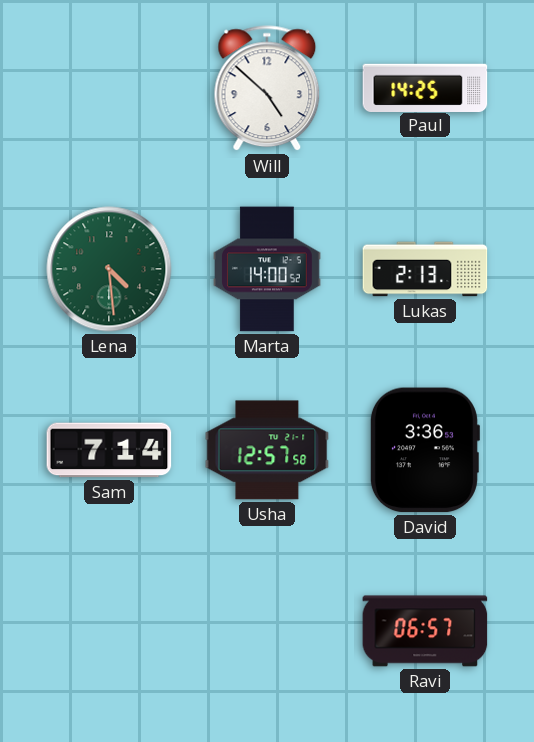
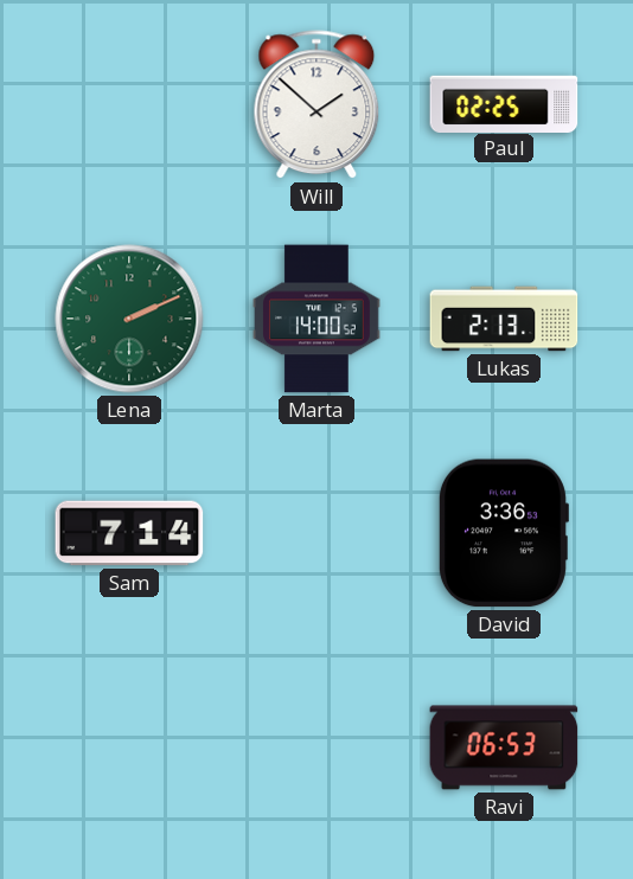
Will: 4:52 -> 1:52 (316, 105)
Paul: 14:25 -> 02:25 (504, 103)
Lena: 4:29 -> 2:11 (129, 319)
Usha: 12:57 -> none (267, 450)
Ravi: 06:57 -> 06:53 (504, 748)
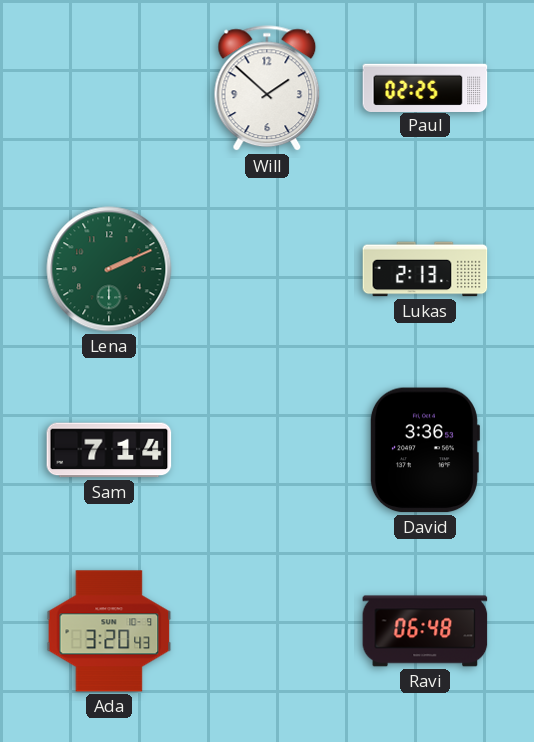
Marta: 14:00 -> none (318, 319)
Ada: none -> 3:20 (109, 631)
Ravi: 06:53 -> 06:48 (425, 631)
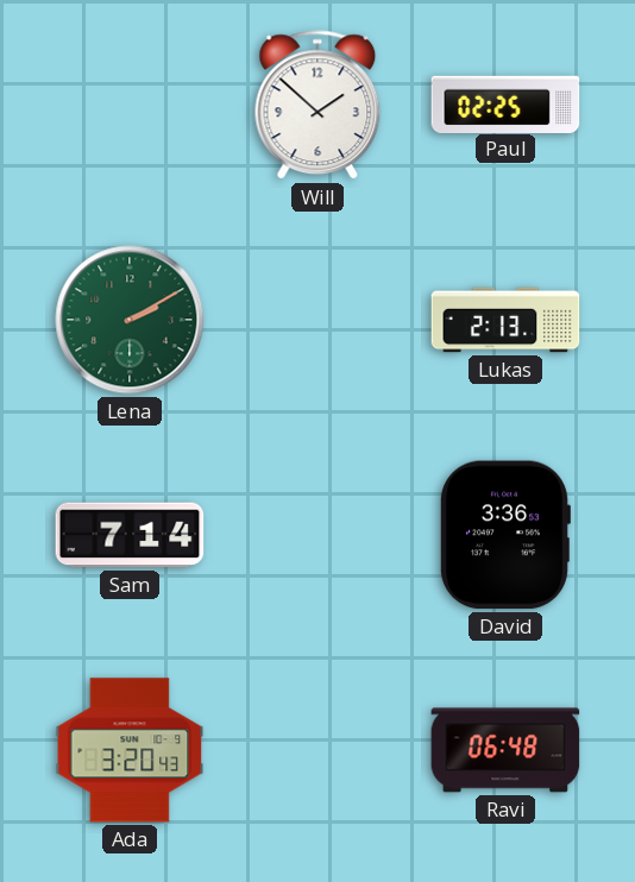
Lena: 2:11 -> 2:10 (130, 320)
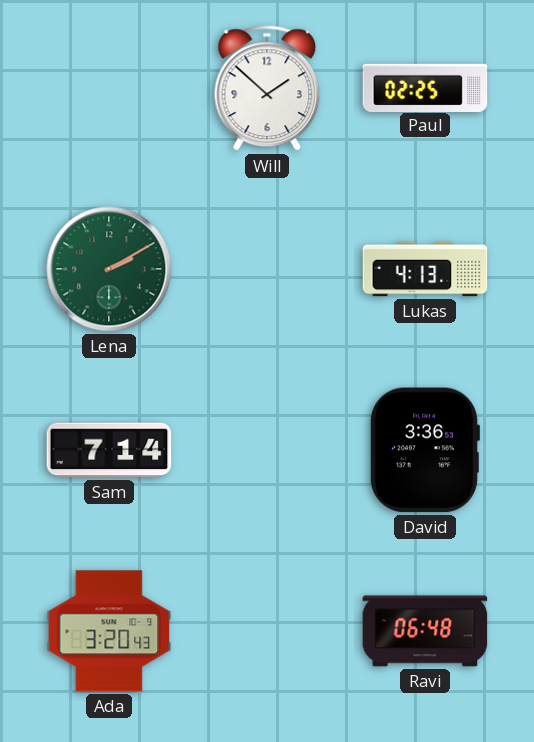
Lukas: 2:13 -> 4:13 (425, 269)
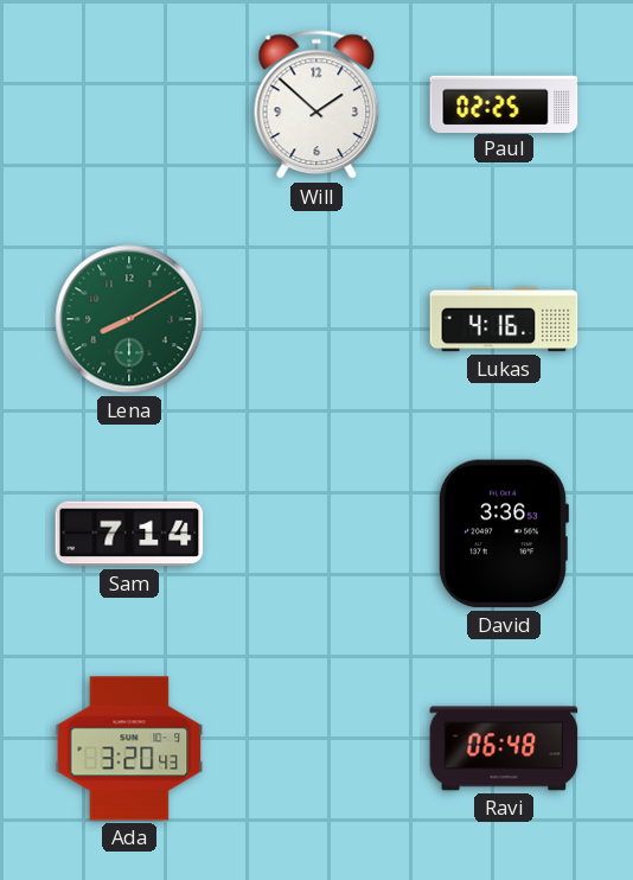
Lena: 2:10 -> 8:10 (129, 319)
Lukas: 4:13 -> 4:16 (504, 319)
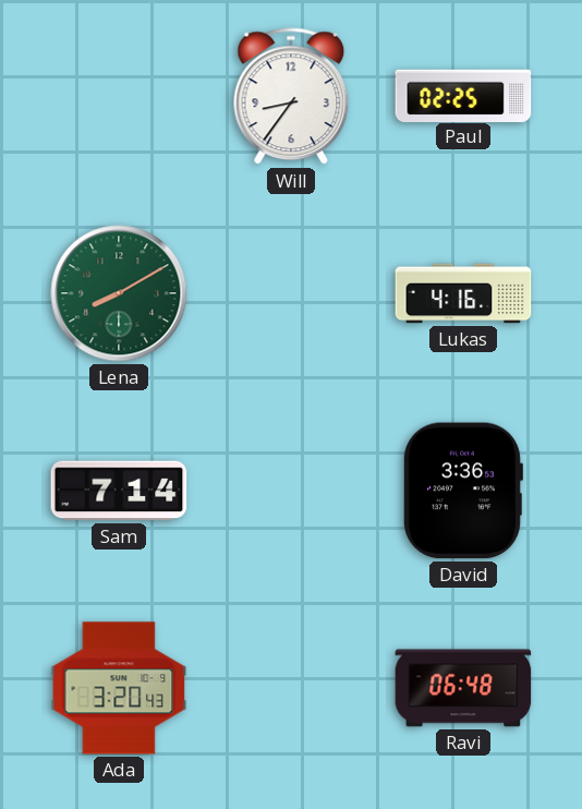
Will: 1:52 -> 8:36 (291, 97)
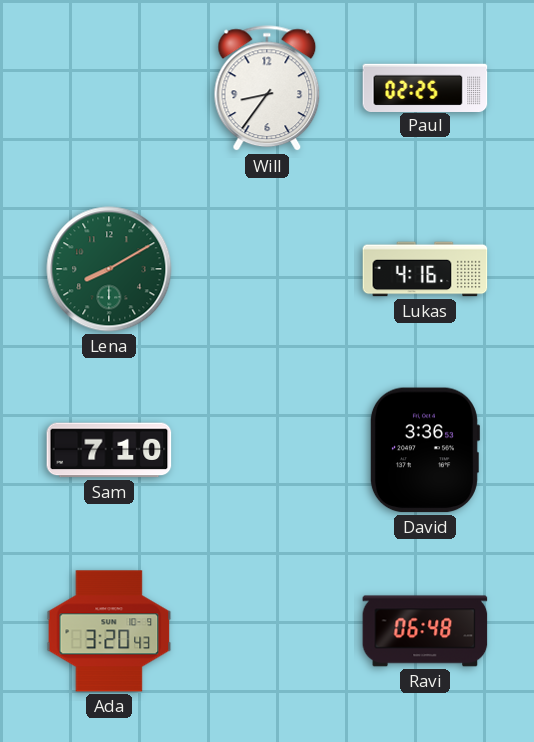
Sam: 7:14 -> 7:10 (109, 450)
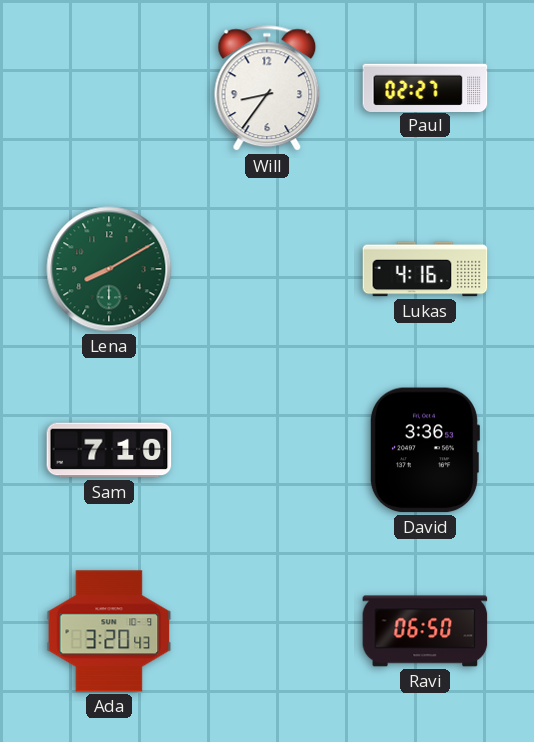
Paul: 02:25 -> 02:27 (425, 87)
Ravi: 06:48 -> 06:50 (425, 631)
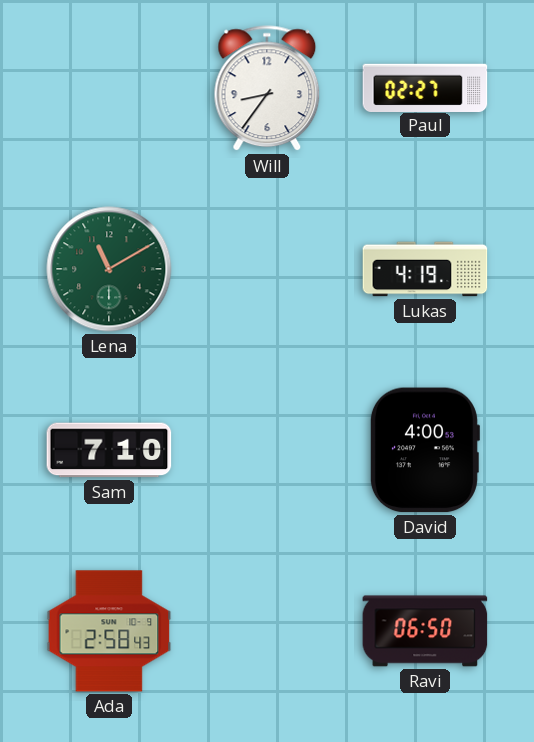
Lena: 8:10 -> 11:10 (109, 269)
Lukas: 4:16 -> 4:19 (425, 269)
David: 3:36 -> 4:00 (424, 450)
Ada: 3:20 -> 2:58 (109, 631)
